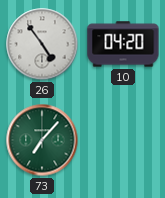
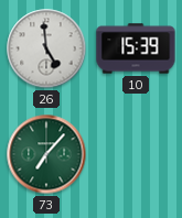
26: 4:54 -> 4:59 (46, 48)
10: 04:20 -> 15:39 (136, 48)
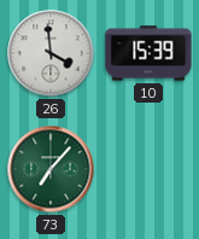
26: 4:59 -> 3:59 (51, 53)
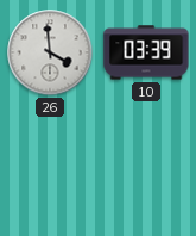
10: 15:39 -> 03:39 (146, 52)
73: 7:07 -> none (51, 169)
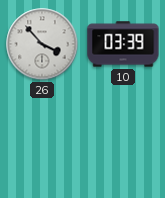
26: 3:59 -> 3:53 (42, 44)
